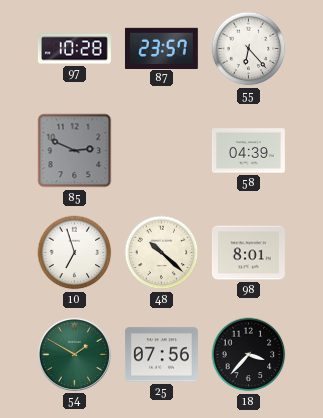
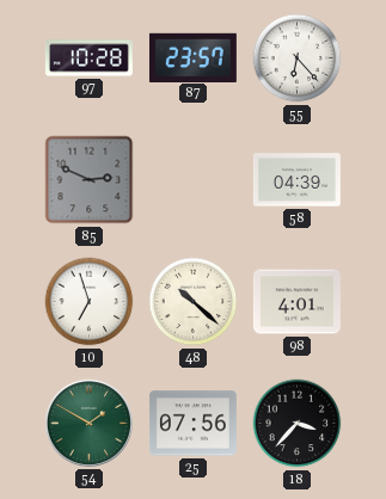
98: 8:01 -> 4:01 (296, 302)
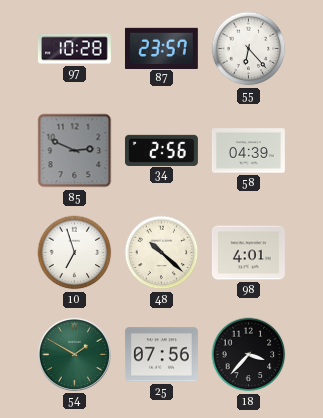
34: none -> 2:56 (161, 150)
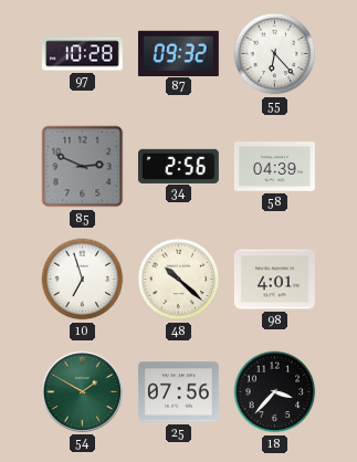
87: 23:57 -> 09:32 (178, 53)
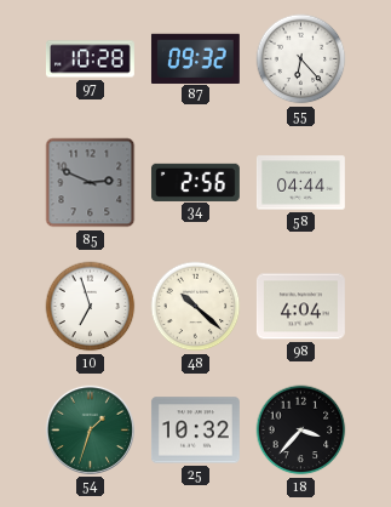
58: 04:39 -> 04:44 (300, 183)
98: 4:01 -> 4:04 (300, 307)
54: 1:50 -> 1:33 (90, 429)
25: 07:56 -> 10:32 (195, 431)
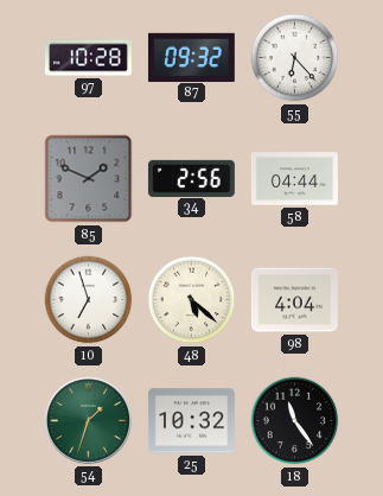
85: 2:49 -> 1:49 (89, 179)
48: 10:22 -> 5:22 (192, 300)
18: 3:37 -> 11:24 (295, 421)
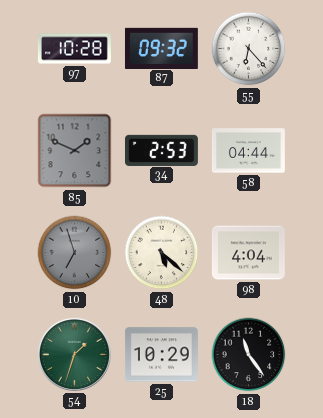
34: 2:56 -> 2:53 (161, 150)
10 dial: white -> grey (75, 253)
25: 10:32 -> 10:29 (161, 355)
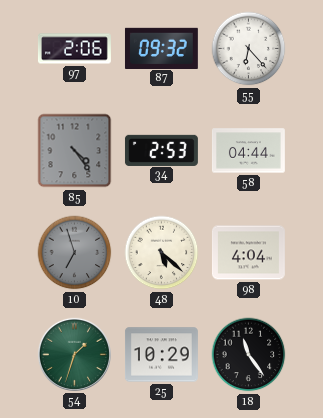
97: 10:28 -> 2:06 (74, 49)
85: 1:49 -> 4:24 (75, 151)
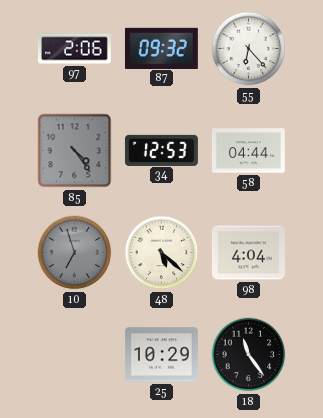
34: 2:53 -> 12:53 (161, 150)
54: 1:33 -> none (74, 354)
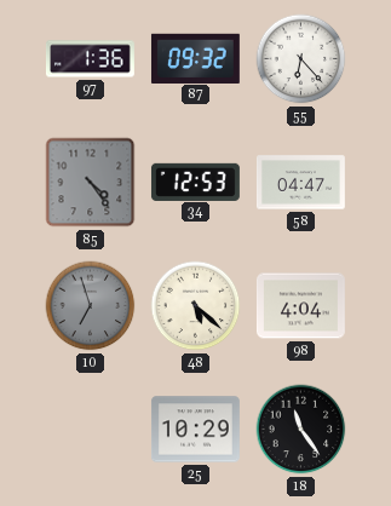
97: 2:06 -> 1:36 (90, 59)
58: 04:44 -> 04:47 (300, 183)
